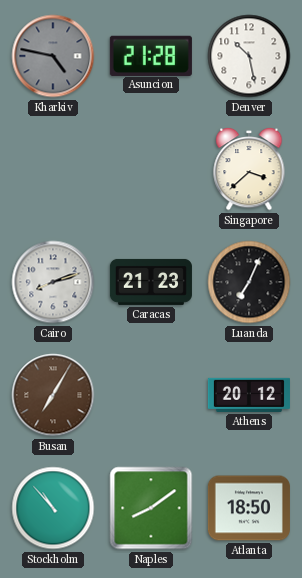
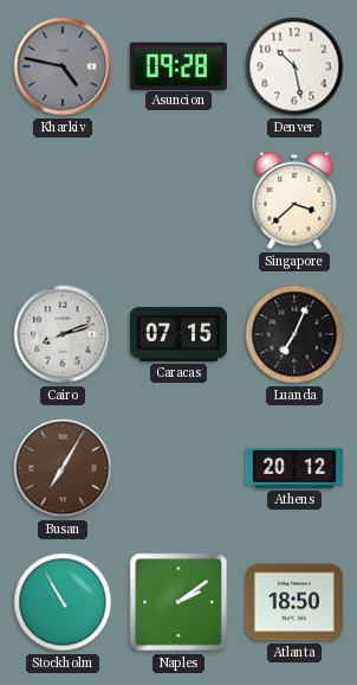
Asuncion: 21:28 -> 09:28 (178, 65)
Caracas: 21:23 -> 07:15 (178, 334)
Stockholm: 10:53 -> 10:55 (63, 602)
Naples: 8:09 -> 2:09 (178, 602)
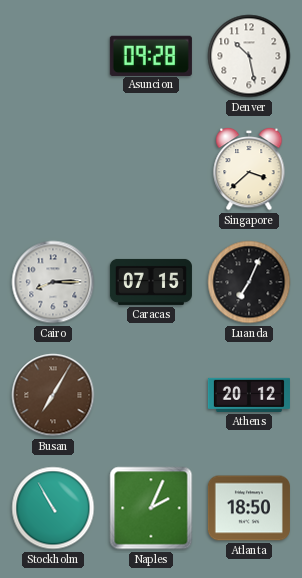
Kharkiv: 4:47 -> none (63, 66)
Cairo: 8:12 -> 8:15 (53, 282)
Naples: 2:09 -> 2:04 (151, 508)
